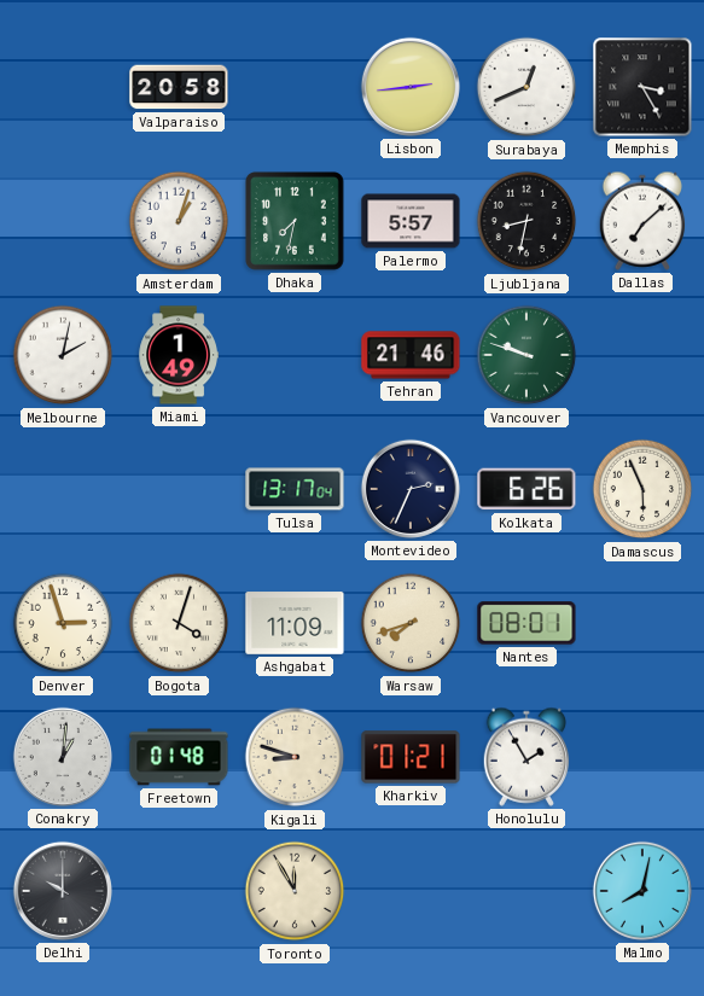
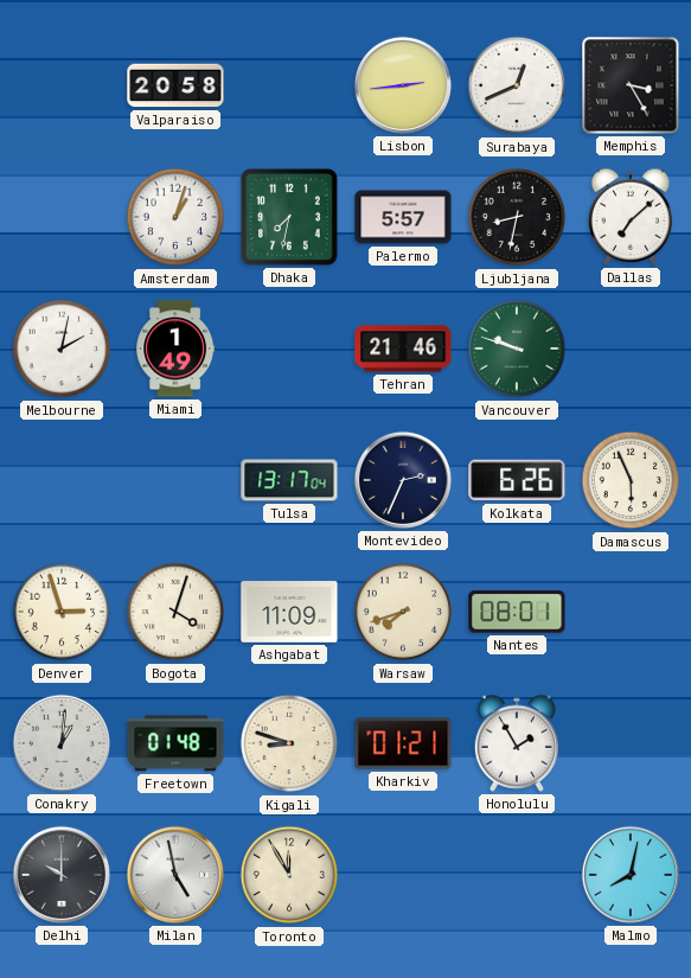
Milan: none -> 4:58 (175, 875)
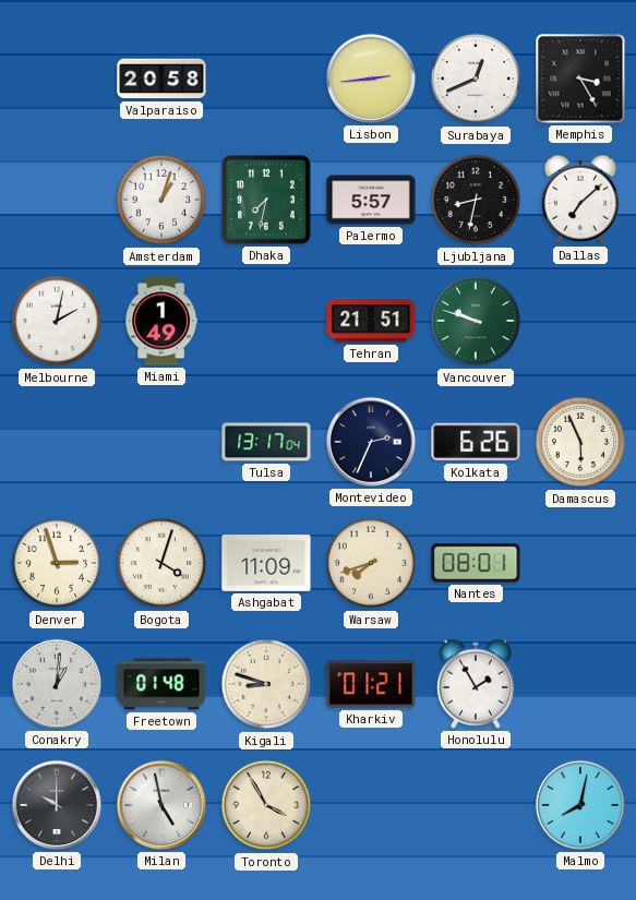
Tehran: 21:46 -> 21:51 (371, 321)
Toronto: 11:55 -> 3:55 (266, 805)
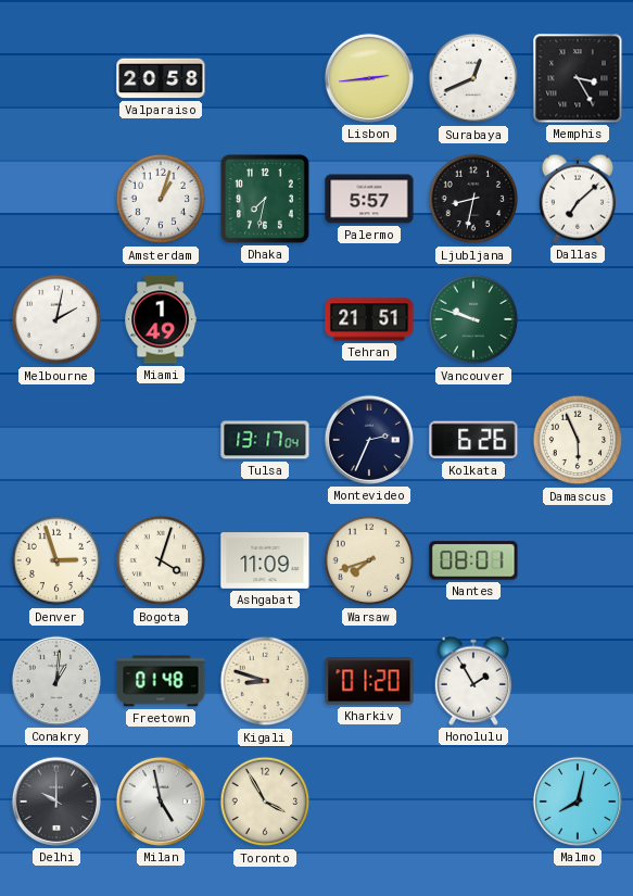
Kharkiv: 01:21 -> 01:20 (369, 681)
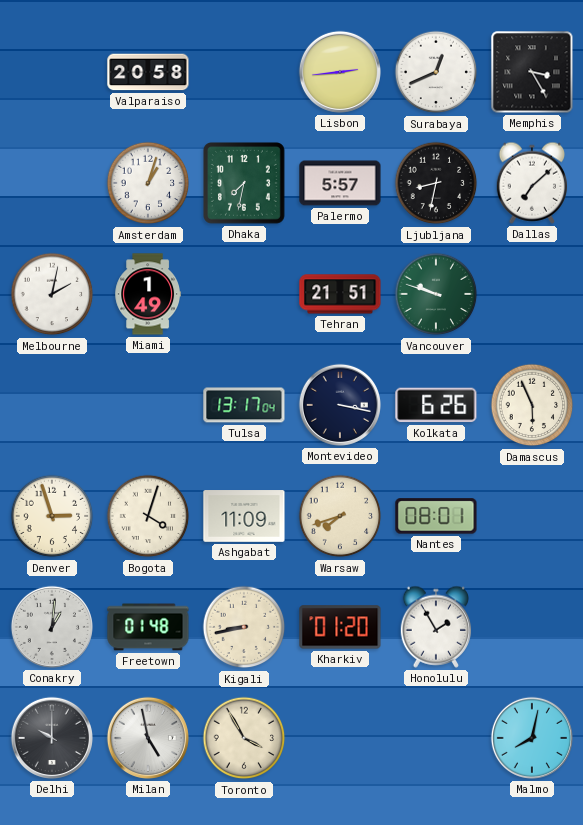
Montevideo: 2:34 -> 3:17 (340, 405)
Kigali: 8:48 -> 8:43 (244, 627)
